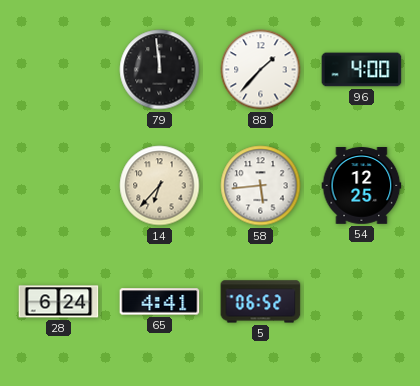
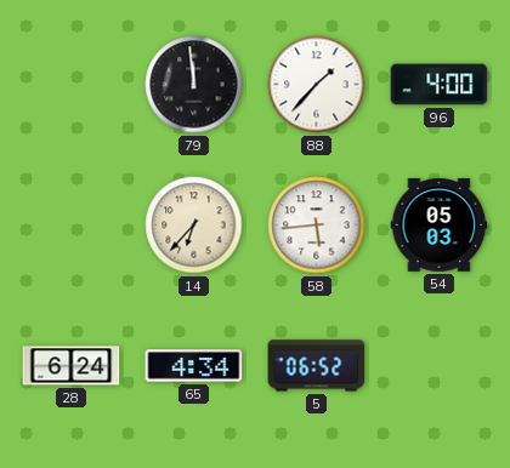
54: 12:25 -> 05:03 (440, 226)
65: 4:41 -> 4:34 (194, 366)
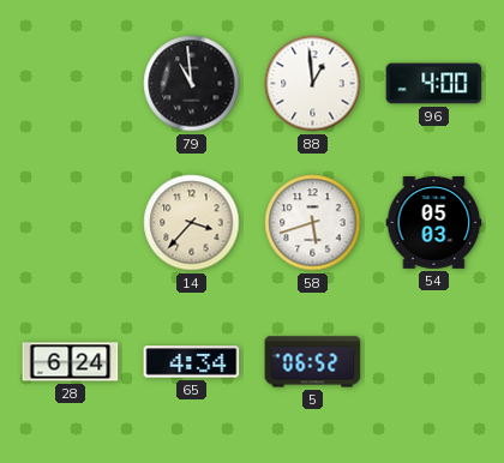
79: 11:59 -> 10:59 (192, 84)
88: 1:37 -> 12:59 (313, 84)
14: 6:37 -> 3:37 (192, 223)
58: 5:44 -> 5:42 (313, 223)
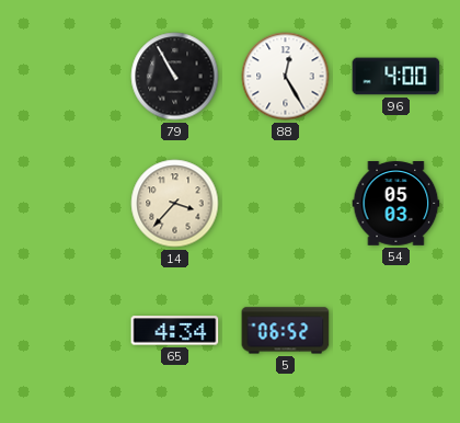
79: 10:59 -> 10:55 (175, 77)
88: 12:59 -> 12:25 (286, 77)
58: 5:42 -> none (313, 223)
28: 6:24 -> none (71, 362)
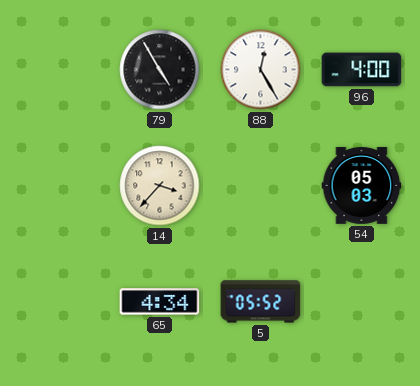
79: 10:55 -> 4:55 (160, 70)
5: 06:52 -> 05:52 (261, 302)
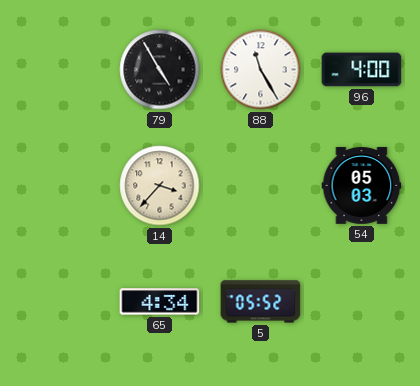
88: 12:25 -> 11:25 (261, 70)
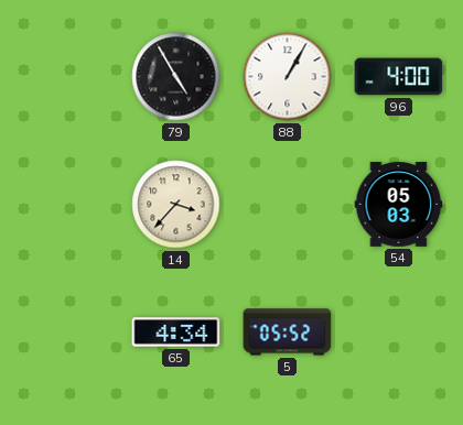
88: 11:25 -> 1:05 (288, 77)
